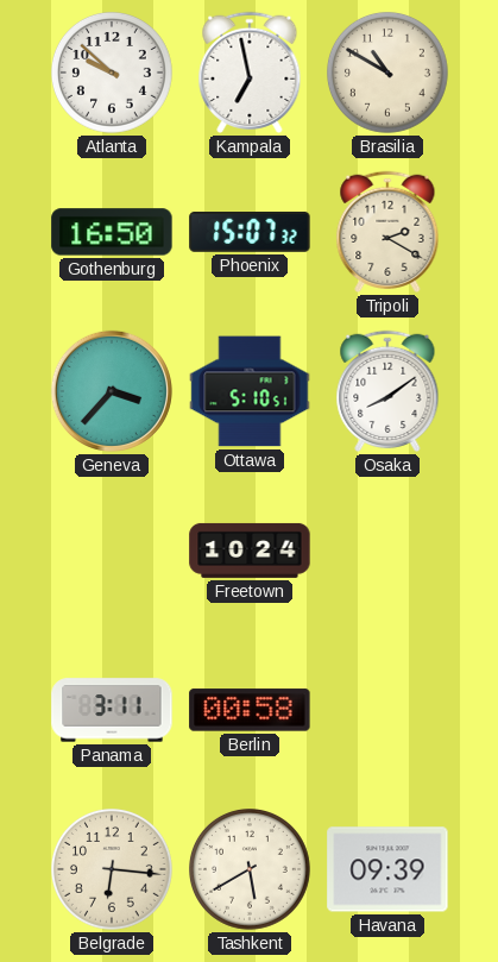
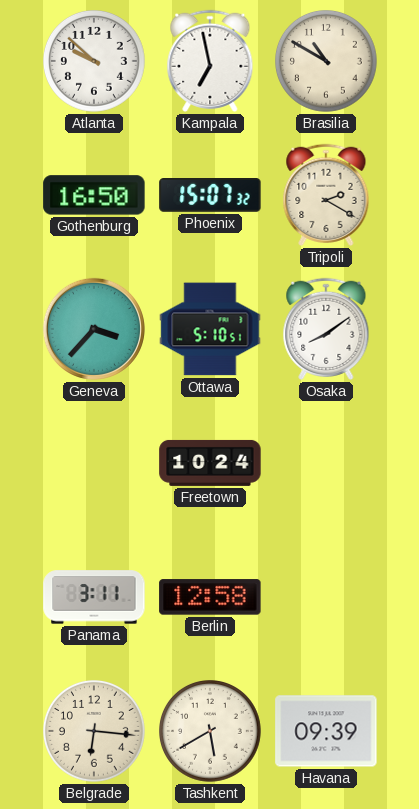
Berlin: 00:58 -> 12:58 (210, 597)
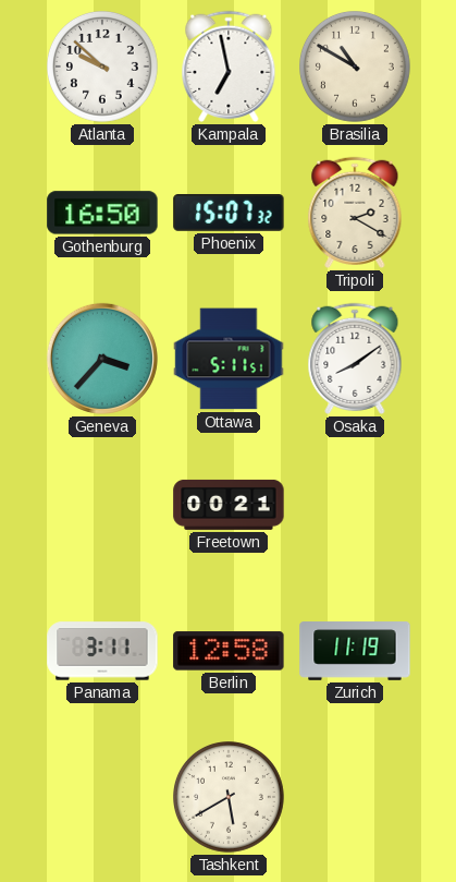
Ottawa: 5:10 -> 5:11 (229, 359)
Freetown: 10:24 -> 00:21 (229, 505)
Zurich: none -> 11:19 (355, 651)
Belgrade: 6:16 -> none (95, 732)
Havana: 09:39 -> none (326, 731)
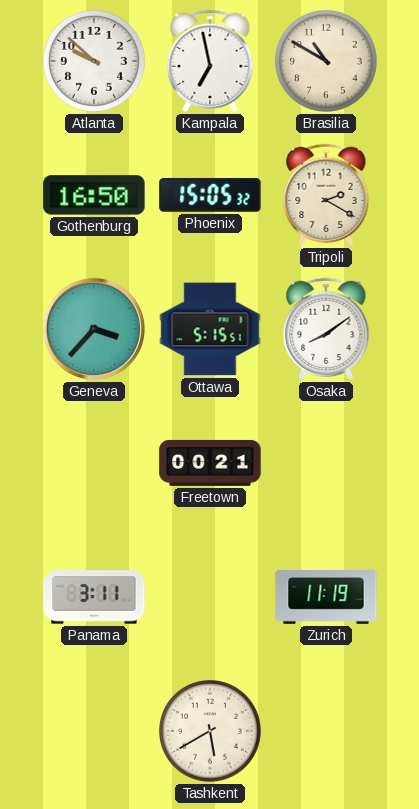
Phoenix: 15:07 -> 15:05 (210, 196)
Ottawa: 5:11 -> 5:15 (210, 329)
Berlin: 12:58 -> none (229, 651)
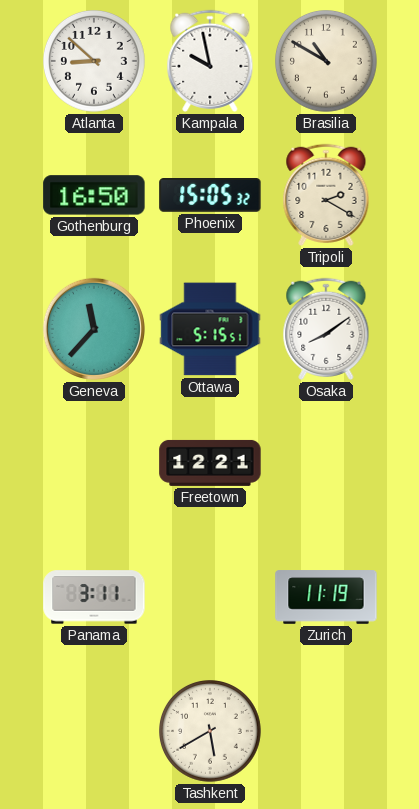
Atlanta: 9:52 -> 8:52 (95, 62)
Kampala: 6:58 -> 9:58 (210, 61)
Geneva: 3:37 -> 11:37 (94, 329)
Freetown: 00:21 -> 12:21 (210, 463)
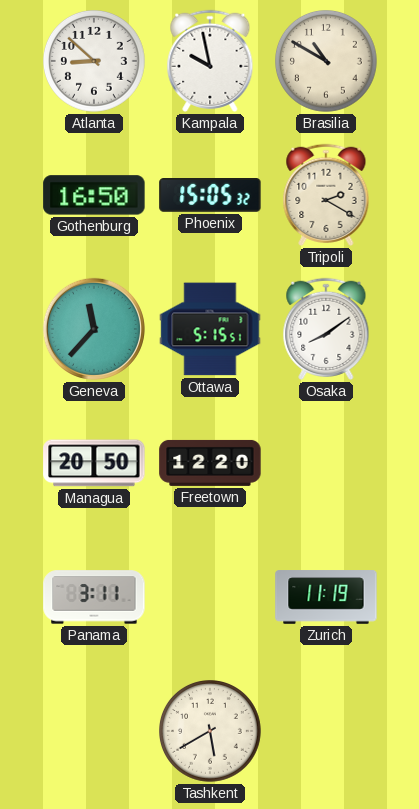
Managua: none -> 20:50 (94, 463)
Freetown: 12:21 -> 12:20 (210, 463)
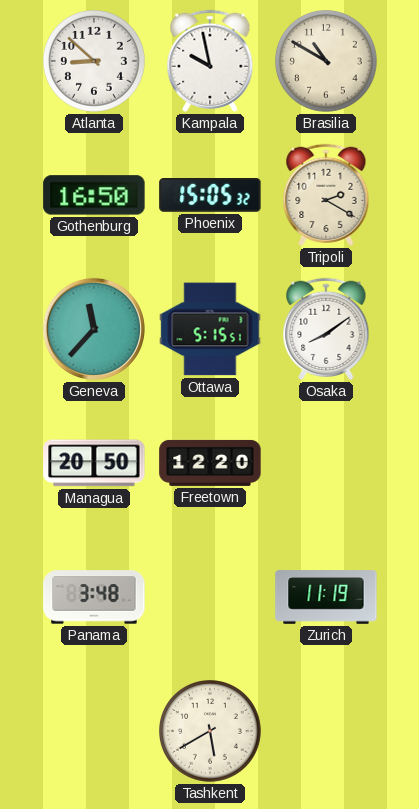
Panama: 3:11 -> 3:48 (94, 597)
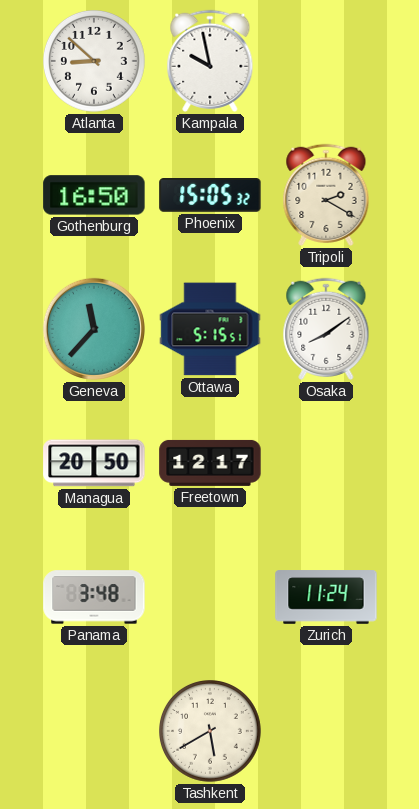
Brasilia: 10:50 -> none (327, 62)
Freetown: 12:20 -> 12:17 (210, 463)
Zurich: 11:19 -> 11:24 (326, 597)
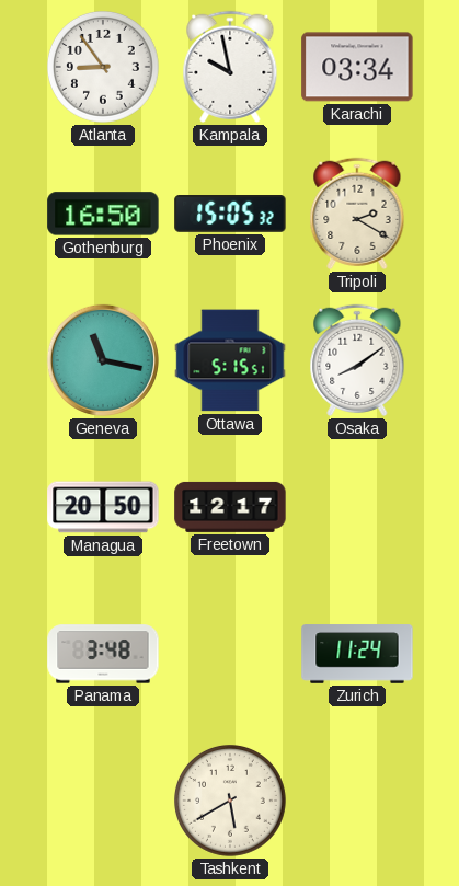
Atlanta: 8:52 -> 8:54 (104, 68)
Karachi: none -> 03:34 (357, 67)
Geneva: 11:37 -> 11:17 (103, 360)
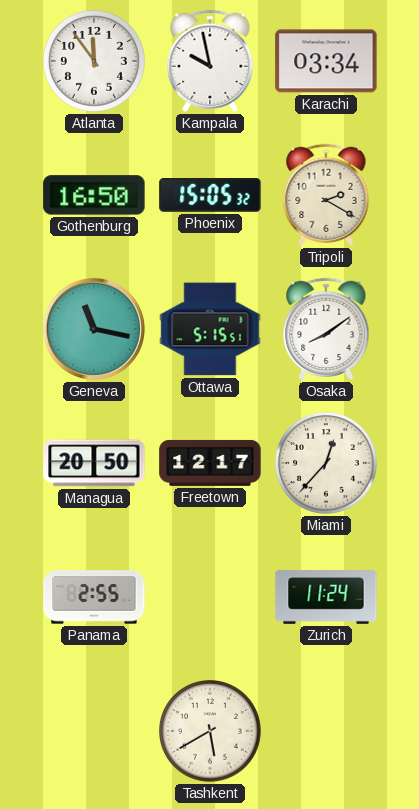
Atlanta: 8:54 -> 11:54 (95, 62)
Miami: none -> 12:37 (327, 464)
Panama: 3:48 -> 2:55 (94, 597)
